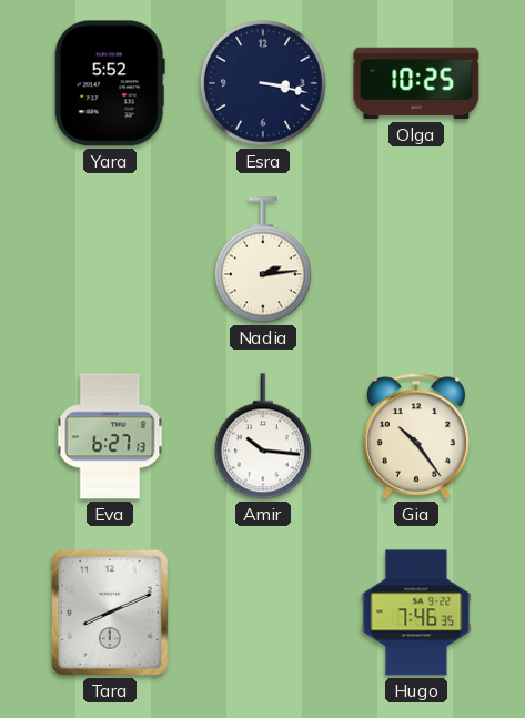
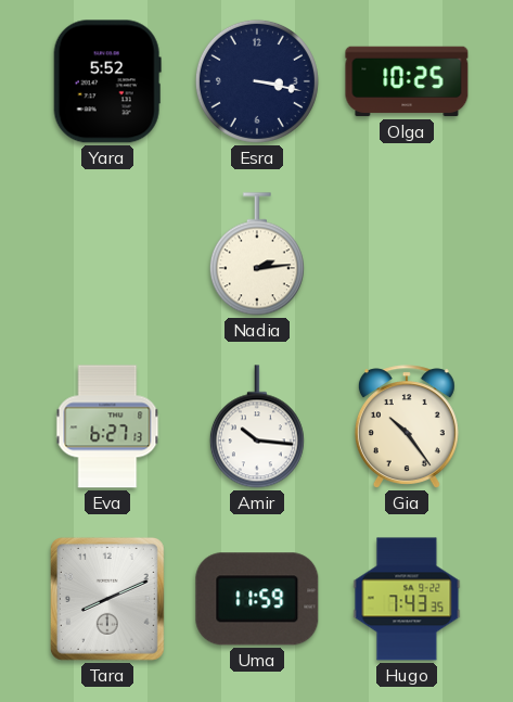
Uma: none -> 11:59 (257, 599)
Hugo: 7:46 -> 7:43 (407, 599)
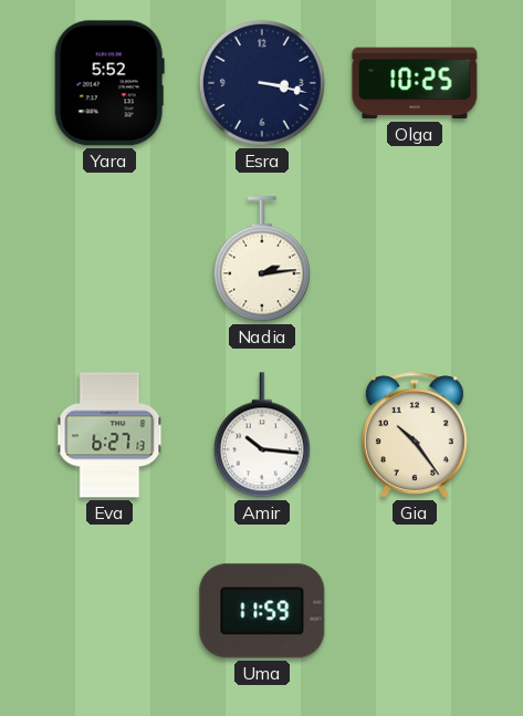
Tara: 8:11 -> none (107, 599)
Hugo: 7:43 -> none (407, 599)
